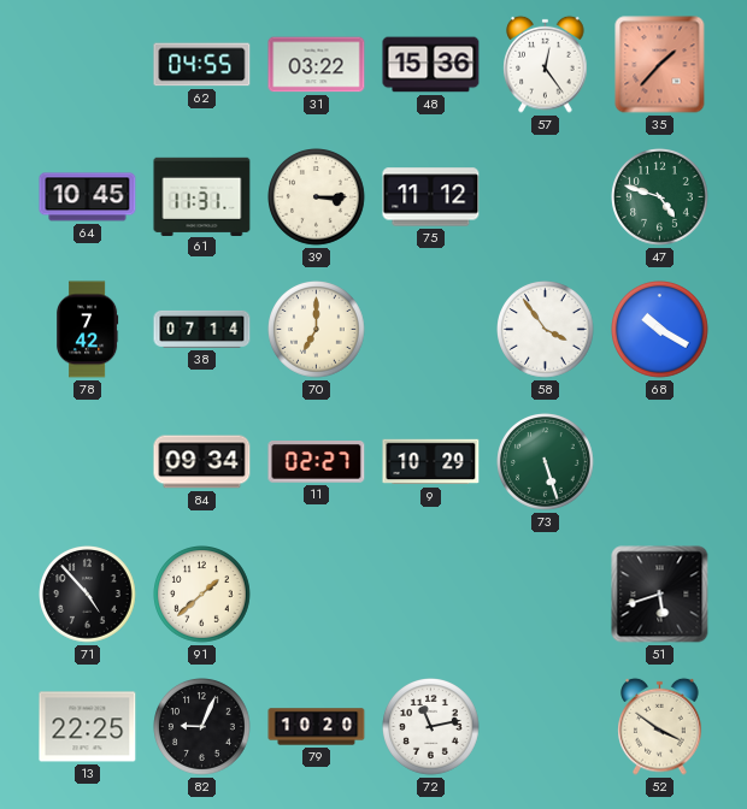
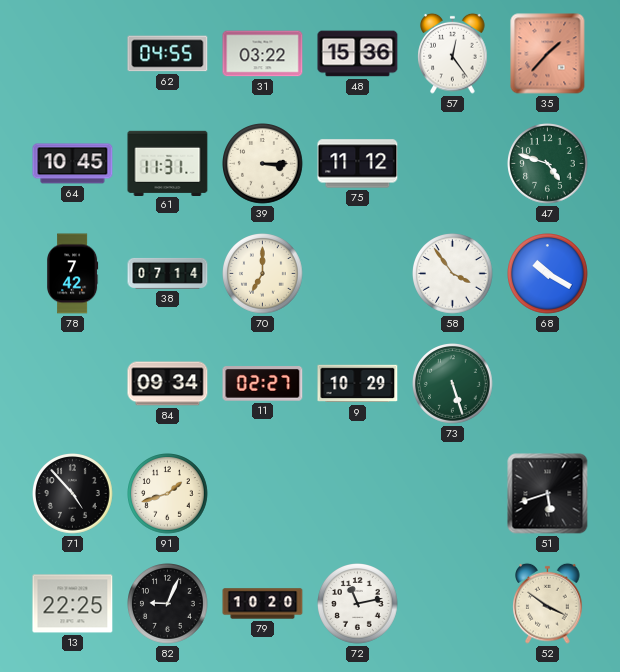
91: 1:38 -> 1:42 (168, 494)
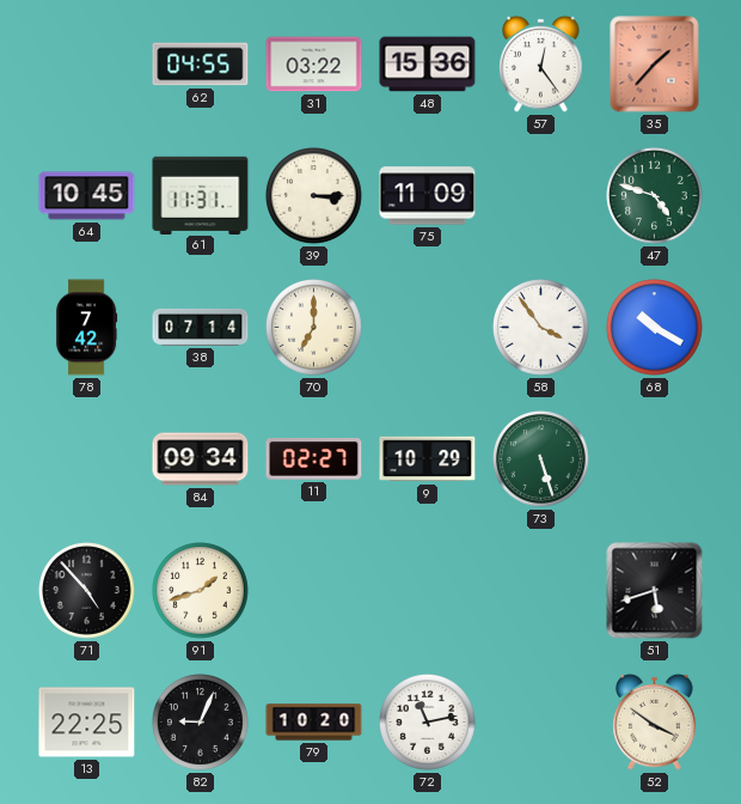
75: 11:12 -> 11:09 (428, 196)
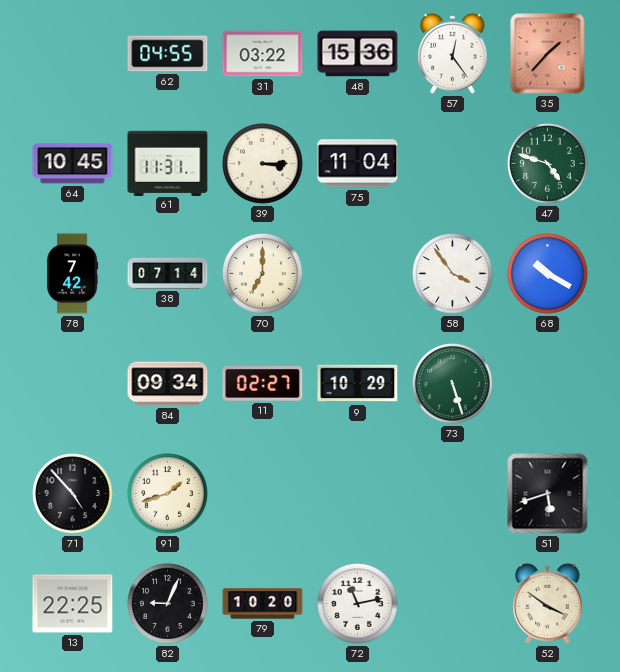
75: 11:09 -> 11:04 (358, 164)
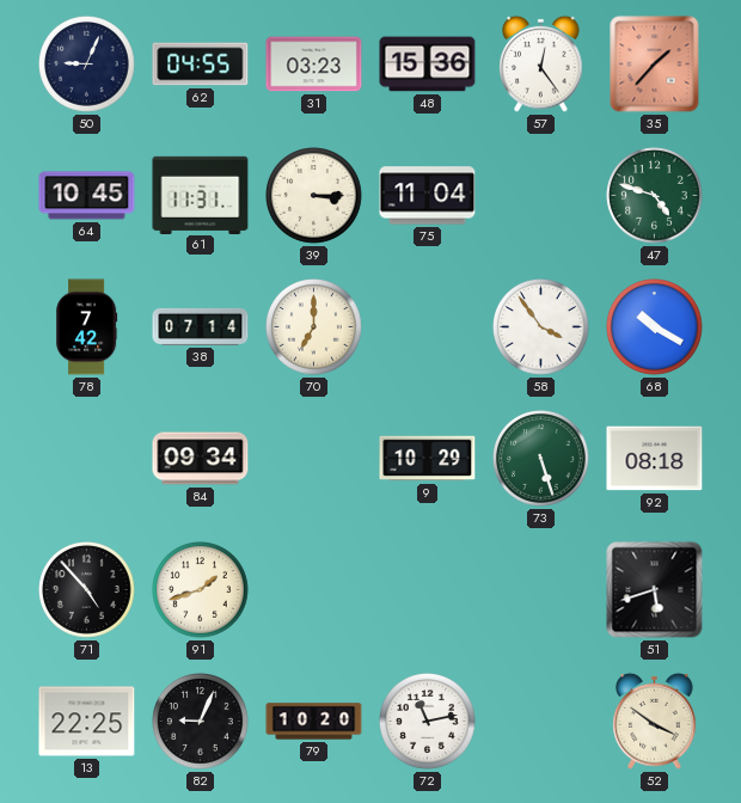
50: none -> 9:04 (87, 65)
31: 03:22 -> 03:23 (314, 65)
11: 02:27 -> none (263, 384)
92: none -> 08:18 (655, 459)
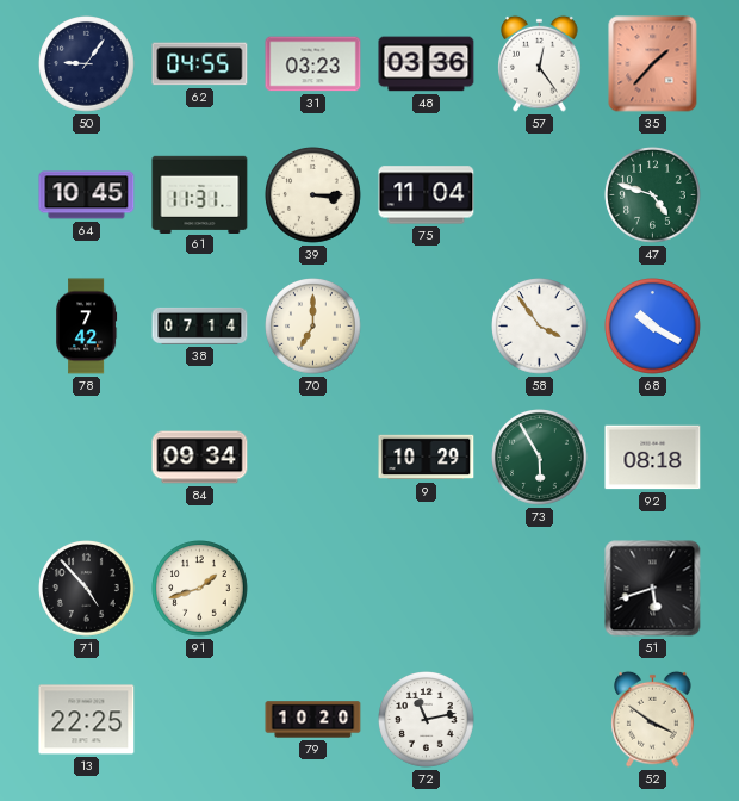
50: 9:04 -> 9:06 (87, 64)
48: 15:36 -> 03:36 (427, 64)
73: 5:27 -> 5:55 (540, 458)
82: 9:04 -> none (201, 722)
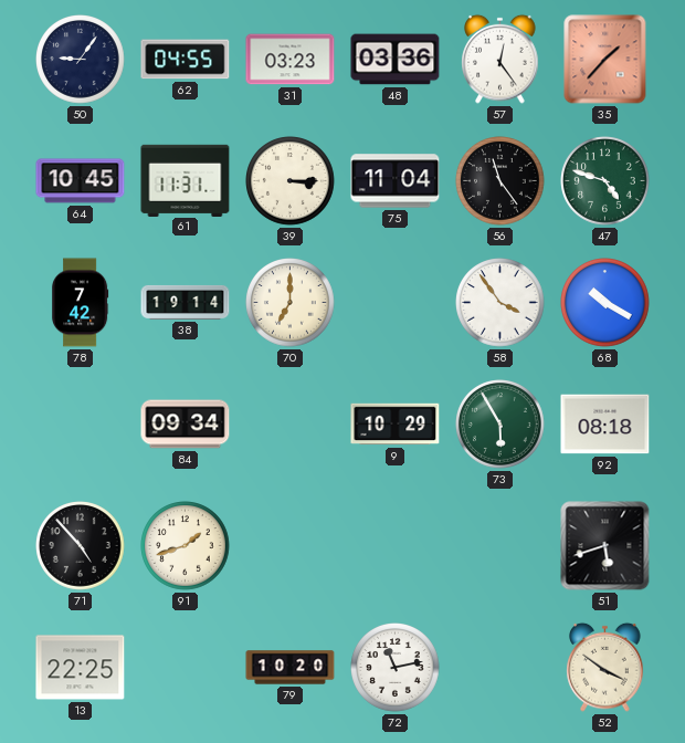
56: none -> 11:24 (500, 181)
38: 07:14 -> 19:14 (186, 302)
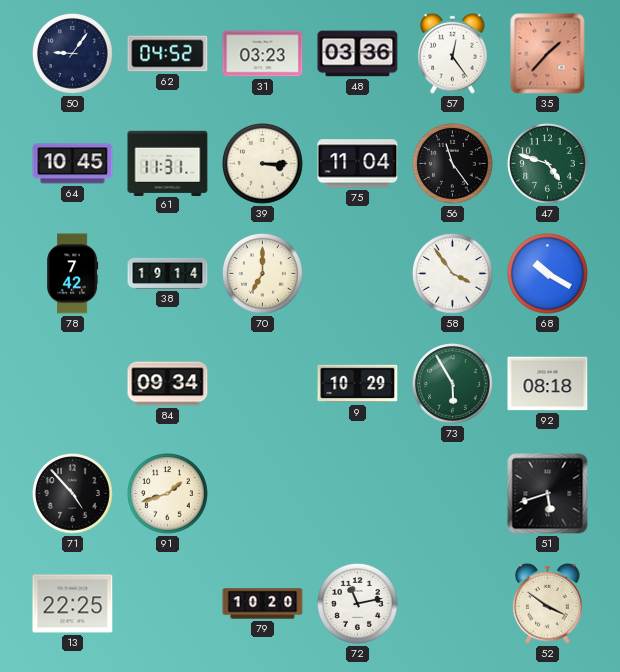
62: 04:55 -> 04:52 (168, 54)
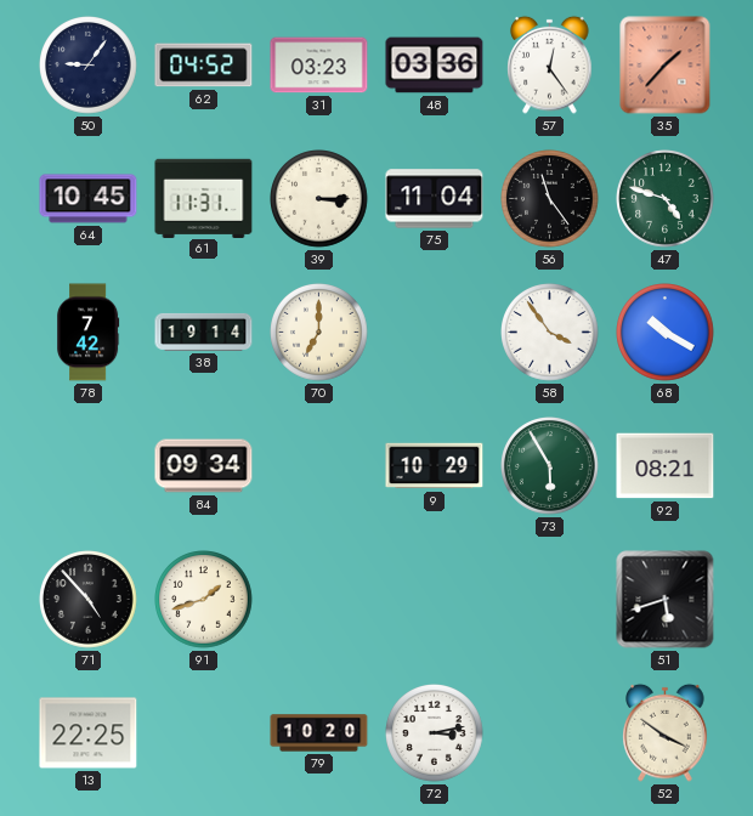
92: 08:18 -> 08:21 (666, 466)
72: 11:13 -> 3:13 (435, 733)
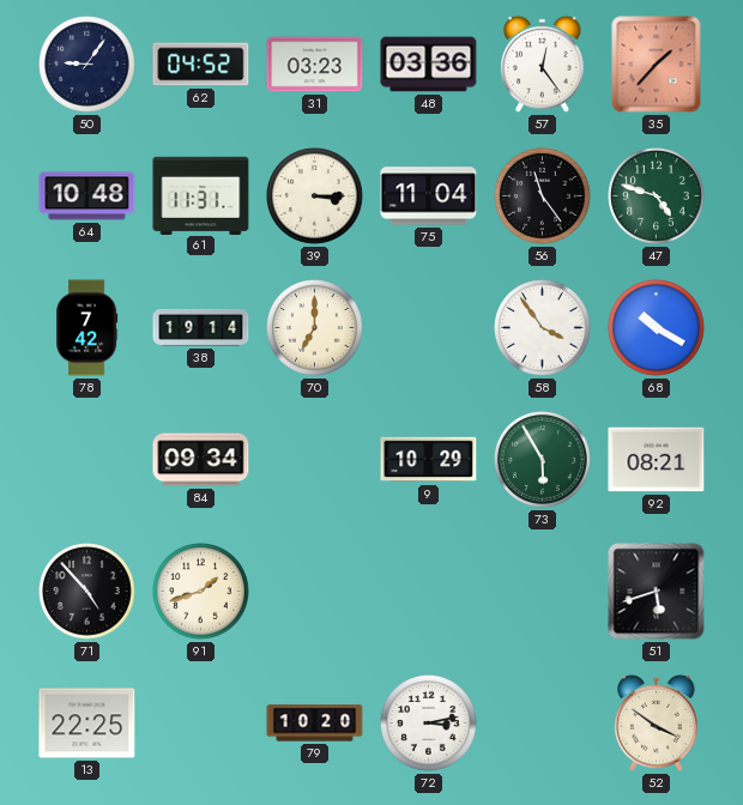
64: 10:45 -> 10:48 (87, 196)
